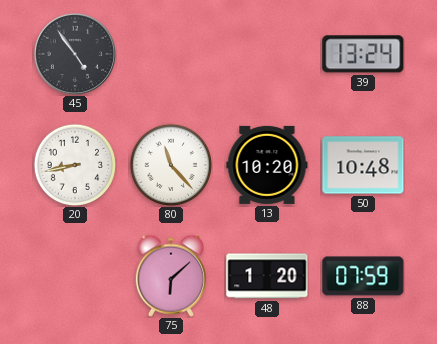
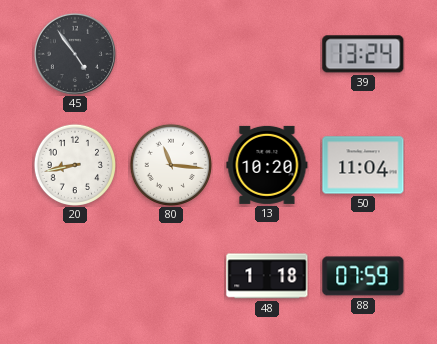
80: 11:23 -> 11:16 (170, 164)
50: 10:48 -> 11:04 (363, 165)
75: 6:08 -> none (170, 276)
48: 1:20 -> 1:18 (267, 276)
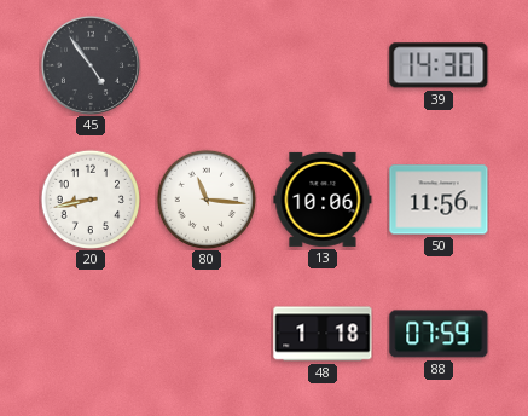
39: 13:24 -> 14:30 (439, 65)
13: 10:20 -> 10:06 (323, 200)
50: 11:04 -> 11:56 (439, 200)
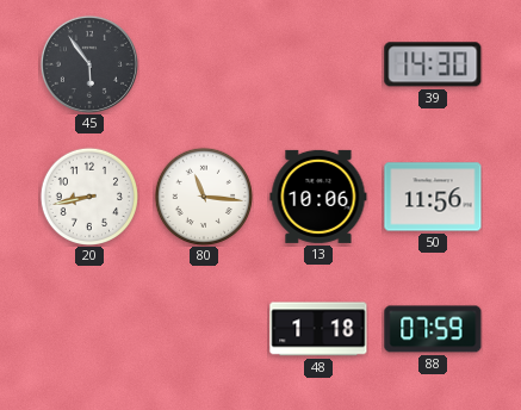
45: 4:54 -> 5:54 (89, 64)
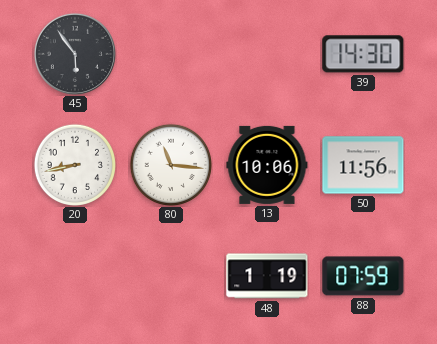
48: 1:18 -> 1:19 (267, 276)
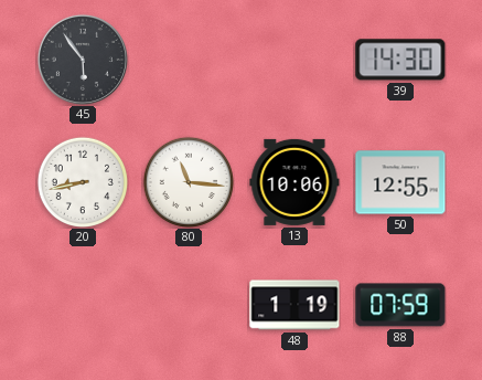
50: 11:56 -> 12:55 (400, 182)
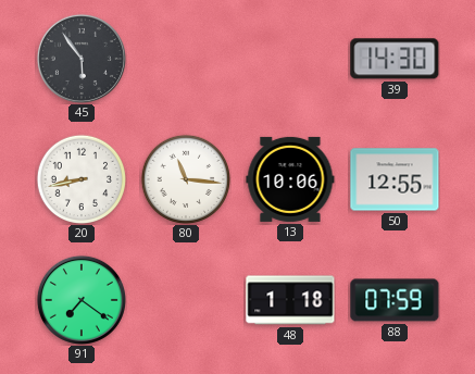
91: none -> 7:21 (82, 300)
48: 1:19 -> 1:18 (290, 300)
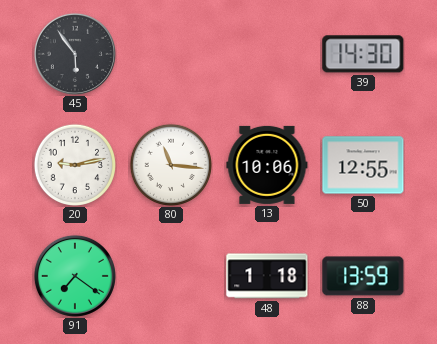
20: 8:43 -> 9:13 (74, 164)
88: 07:59 -> 13:59 (363, 276)
